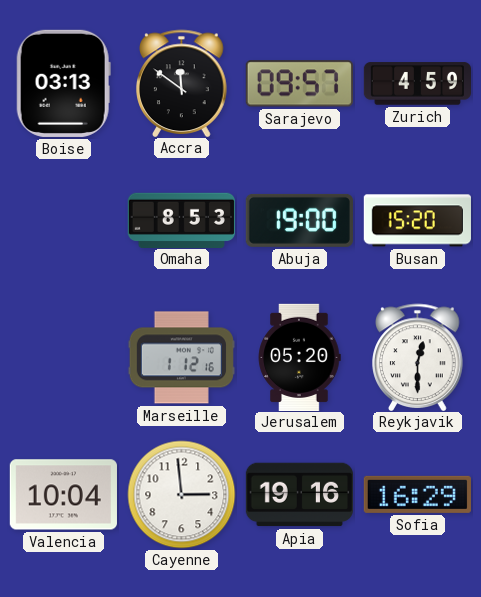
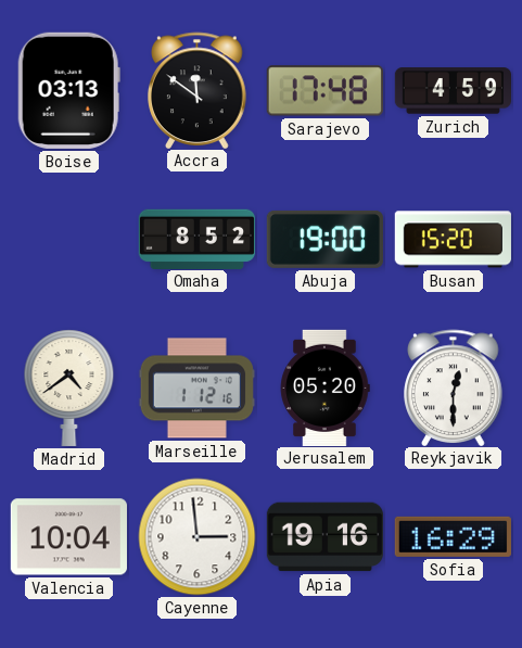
Sarajevo: 09:57 -> 17:48 (324, 91)
Omaha: 8:53 -> 8:52 (196, 239)
Madrid: none -> 4:39 (69, 387)
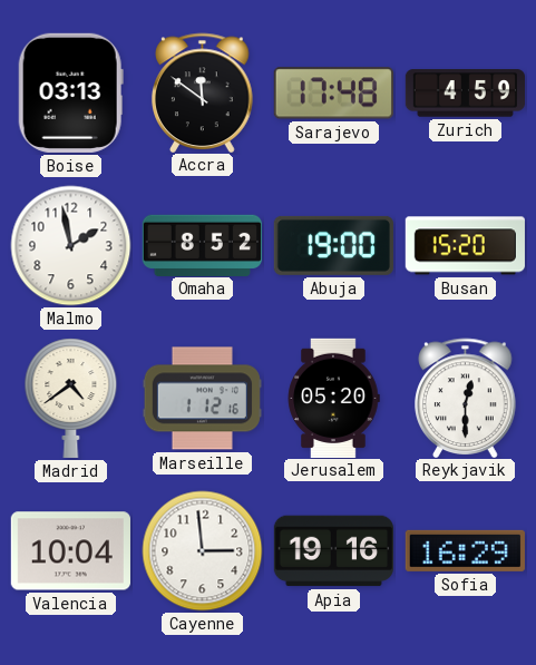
Malmo: none -> 1:58 (71, 246)
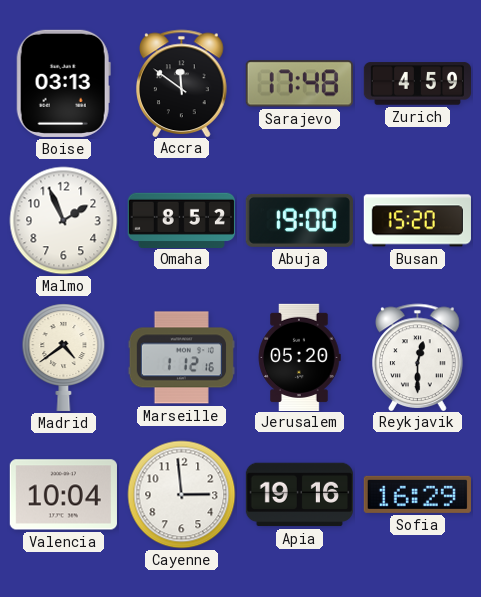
Malmo: 1:58 -> 1:56 (64, 221)
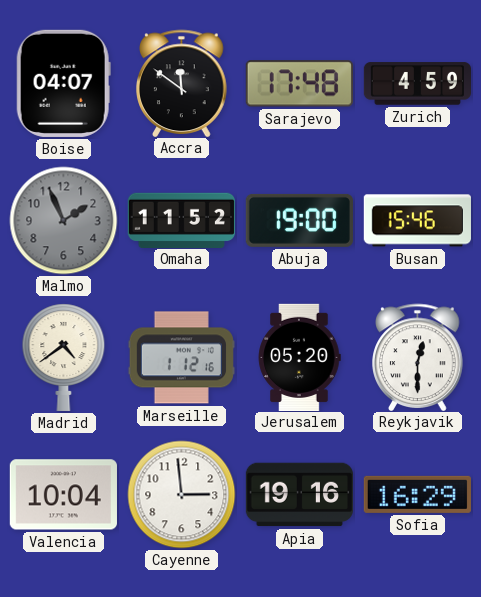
Boise: 03:13 -> 04:07 (63, 83)
Malmo dial: white -> grey (64, 221)
Omaha: 8:52 -> 11:52 (181, 220)
Busan: 15:20 -> 15:46 (417, 221)
